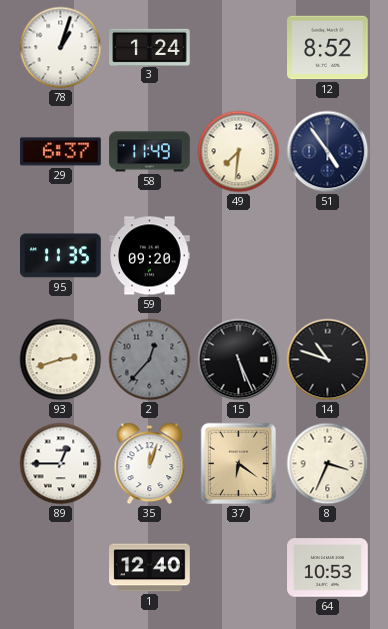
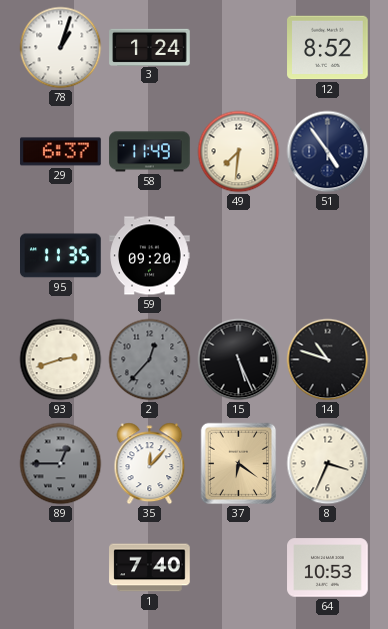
89 dial: white -> grey (61, 464)
35: 12:03 -> 12:07 (150, 464)
1: 12:40 -> 7:40 (150, 568)
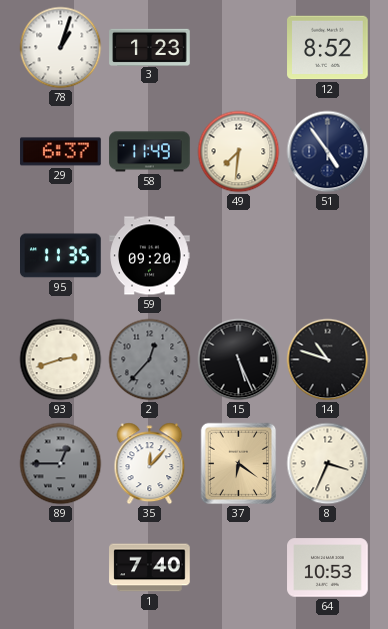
3: 1:24 -> 1:23 (150, 47)
